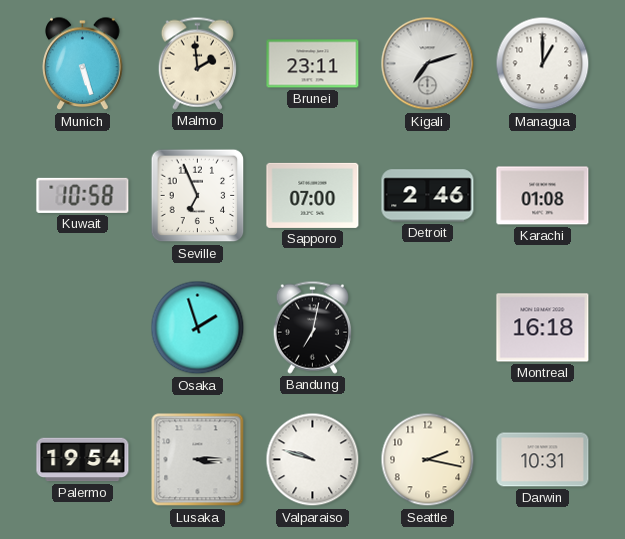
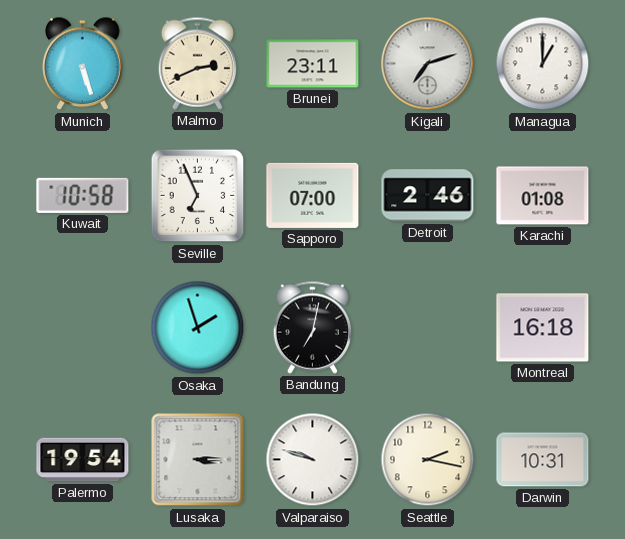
Malmo: 1:59 -> 2:41 (197, 63)
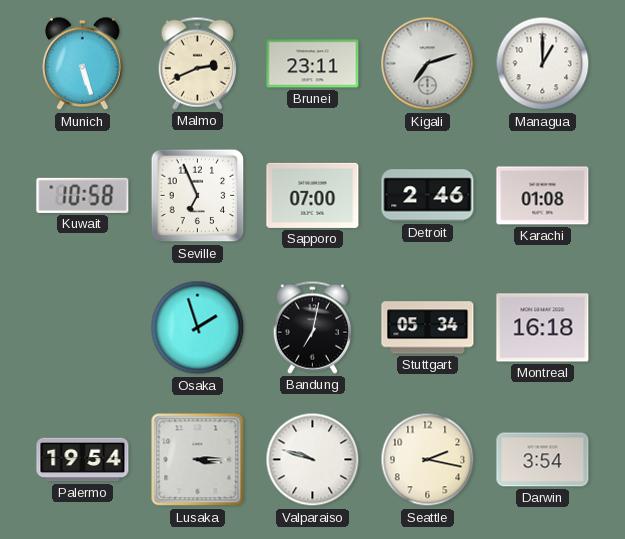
Stuttgart: none -> 05:34 (428, 328)
Darwin: 10:31 -> 3:54 (543, 460)
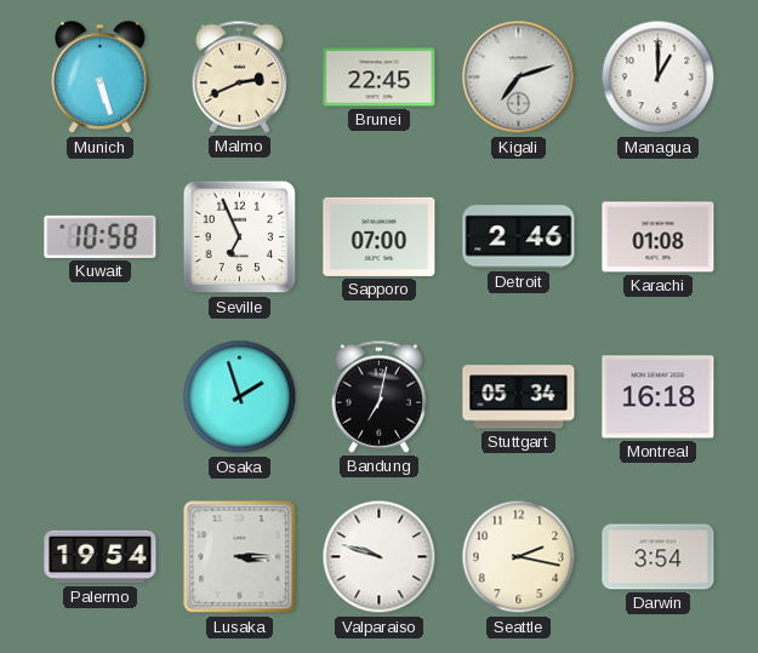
Brunei: 23:11 -> 22:45 (380, 78)
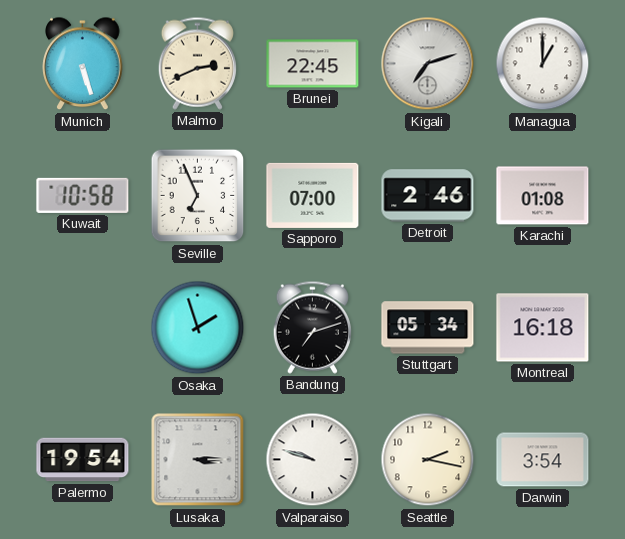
Bandung: 7:02 -> 7:12 (312, 327)
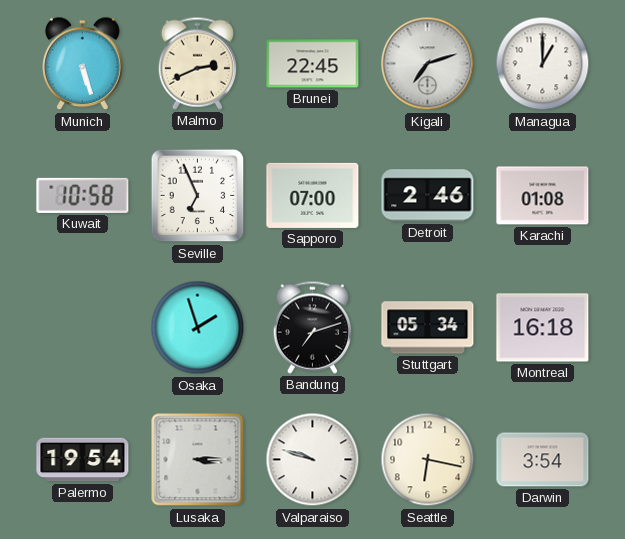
Seattle: 2:17 -> 6:17 (428, 460)
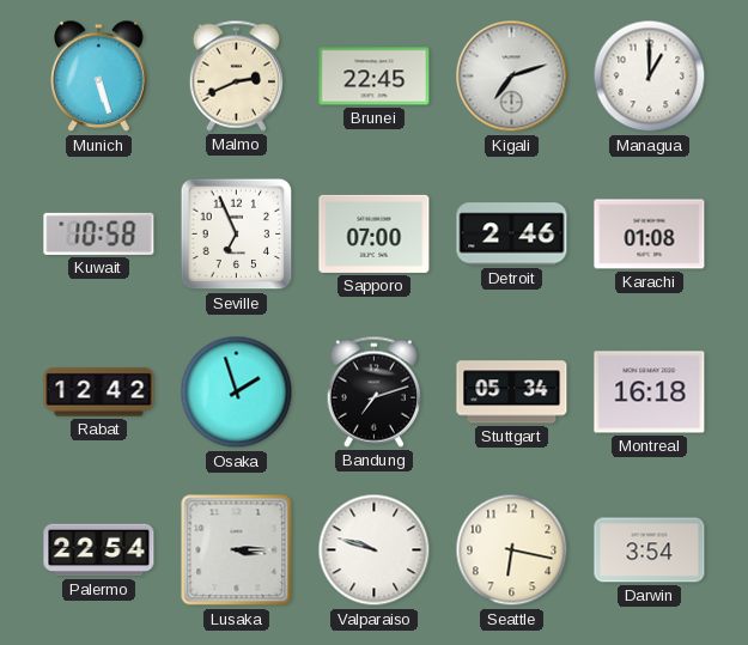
Rabat: none -> 12:42 (99, 393)
Palermo: 19:54 -> 22:54 (99, 550)
